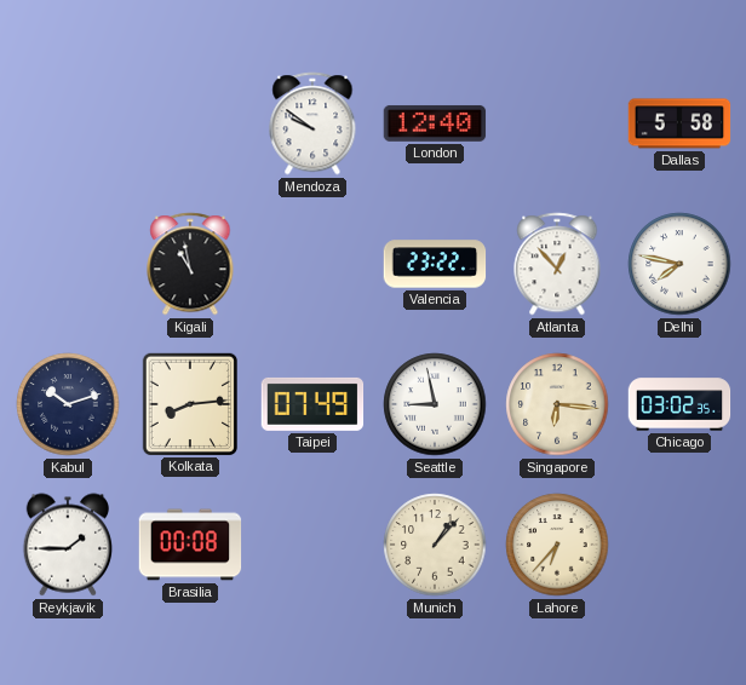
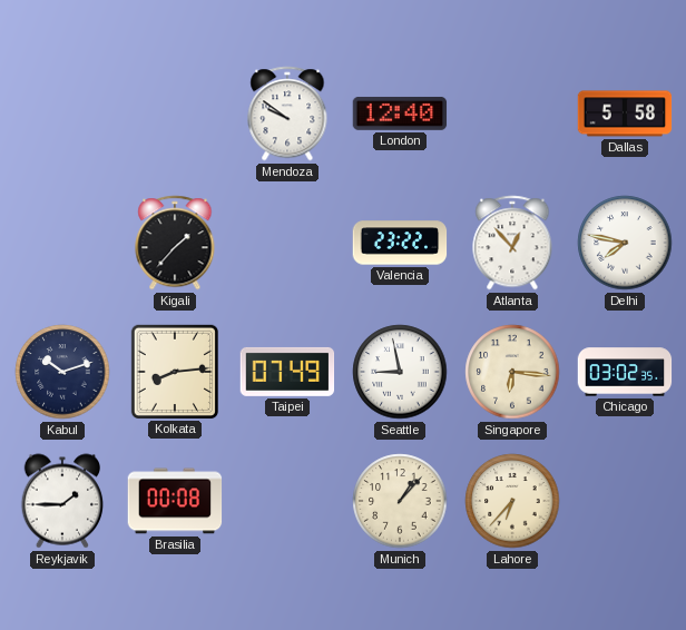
Kigali: 10:58 -> 1:37 (175, 243)
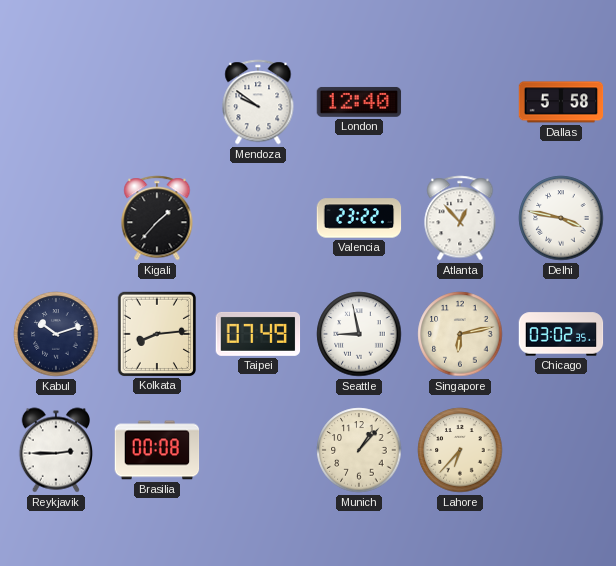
Delhi: 7:47 -> 3:47 (561, 218)
Singapore: 6:16 -> 6:13 (460, 334)
Reykjavik: 1:45 -> 2:45 (56, 450)
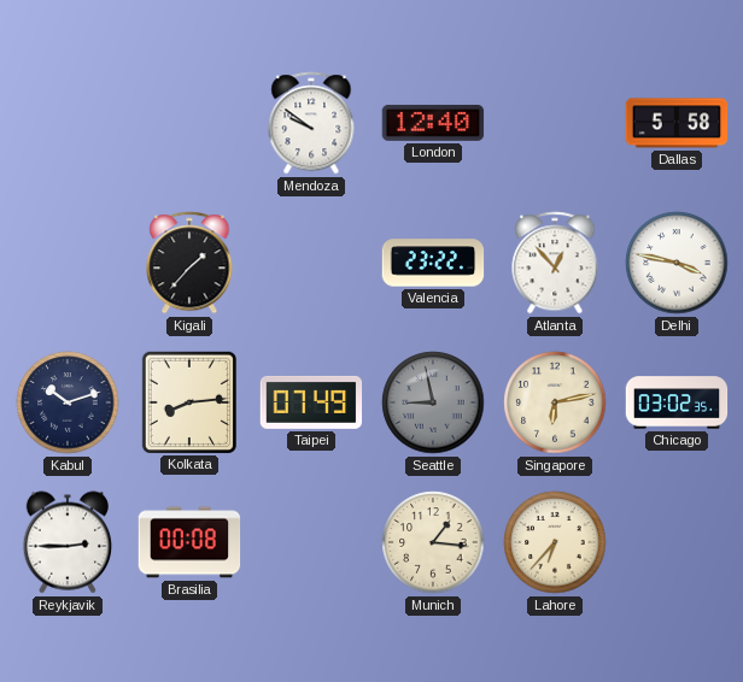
Seattle dial: white -> grey (433, 402)
Munich: 1:07 -> 1:16 (433, 542)
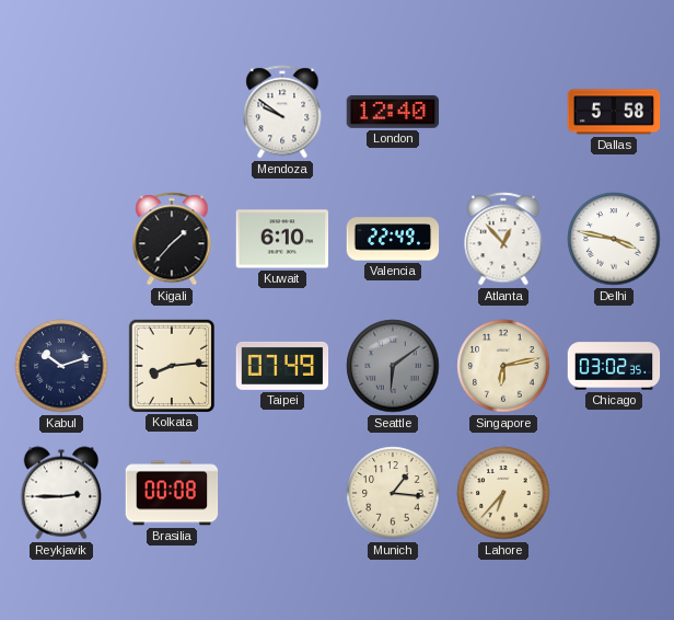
Kuwait: none -> 6:10 (282, 239)
Valencia: 23:22 -> 22:49 (393, 239)
Seattle: 8:58 -> 6:09 (393, 366)
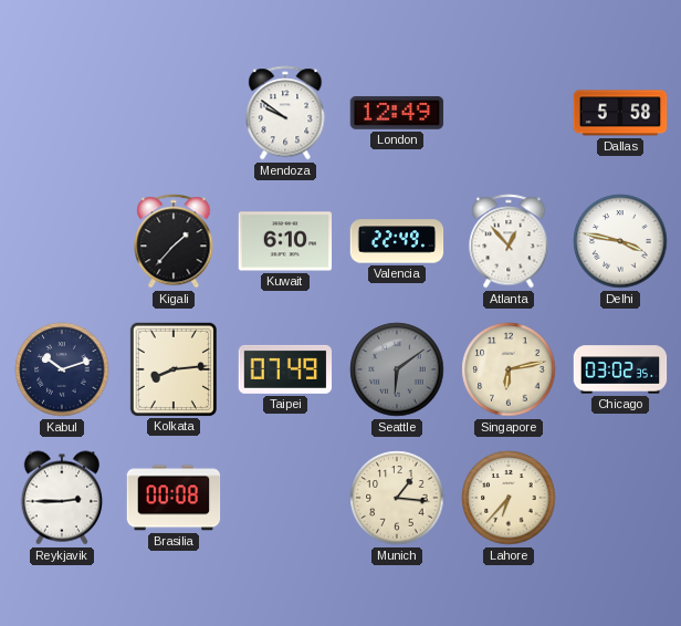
London: 12:40 -> 12:49 (397, 113)
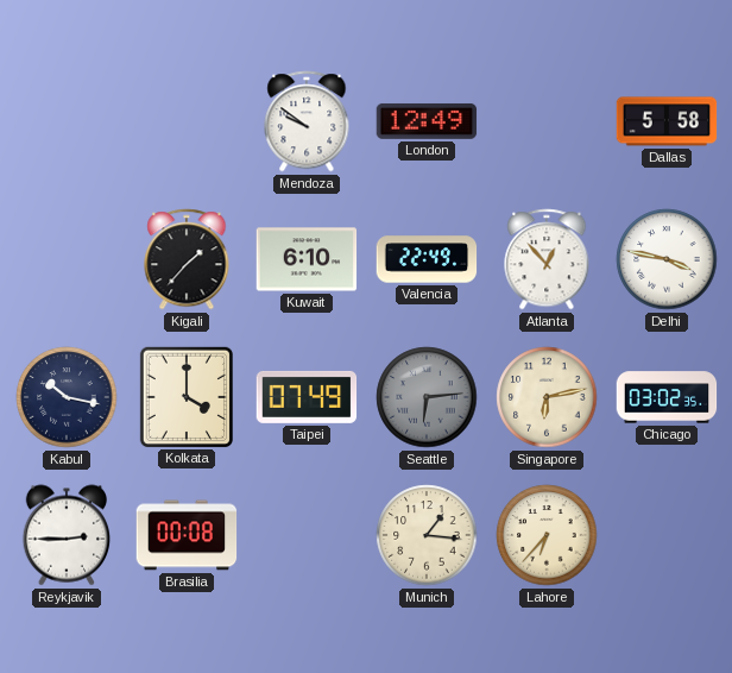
Kabul: 10:12 -> 10:17 (67, 397)
Kolkata: 8:14 -> 4:00 (185, 396)
Seattle: 6:09 -> 6:14 (427, 397)
